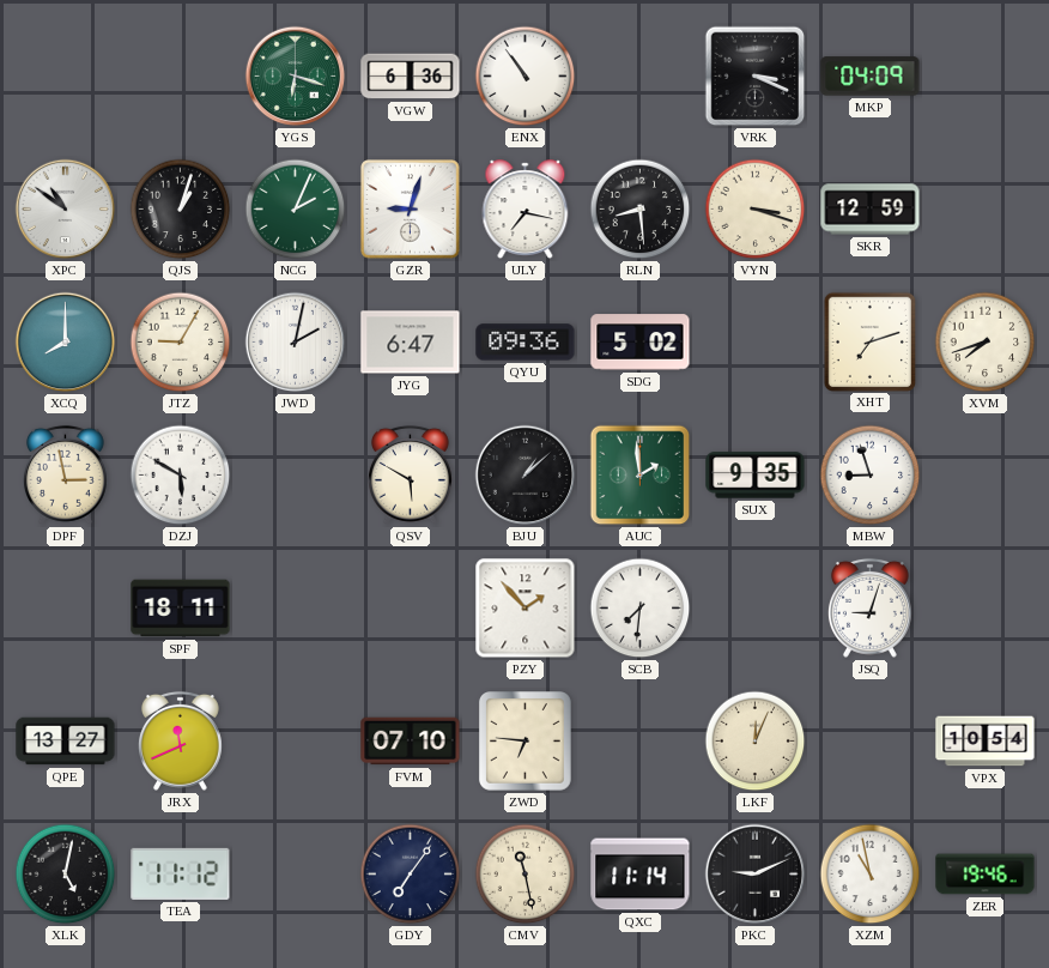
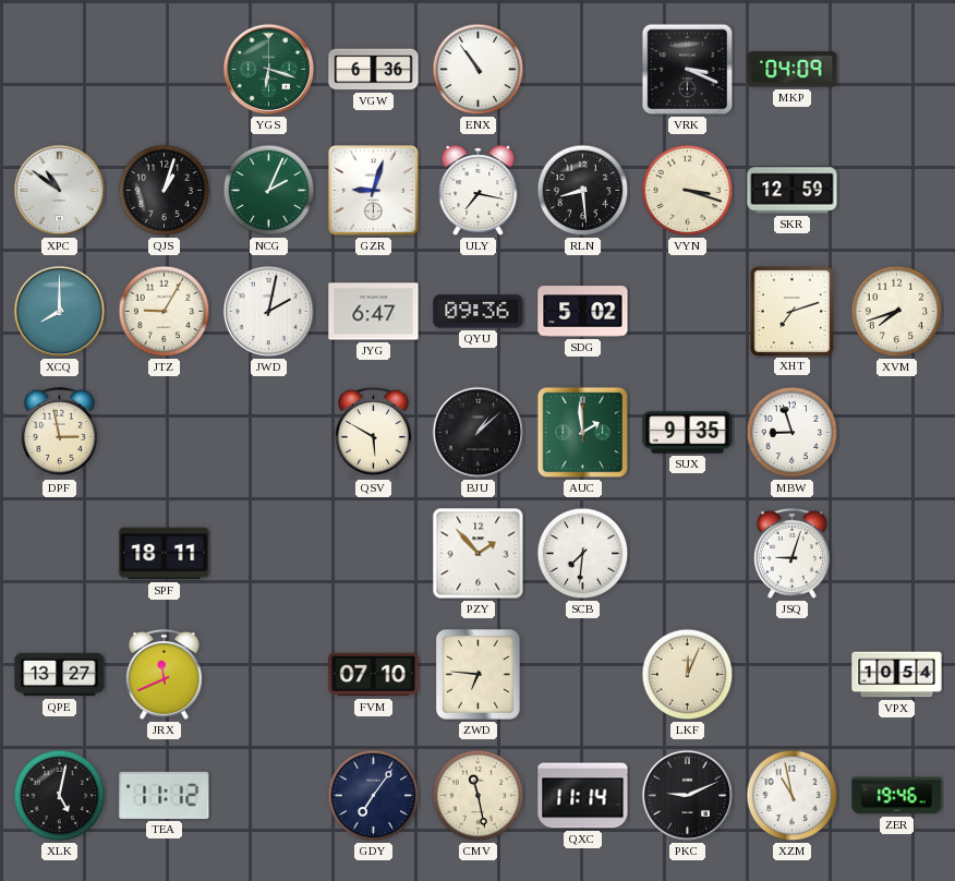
DZJ: 5:50 -> none (181, 476)
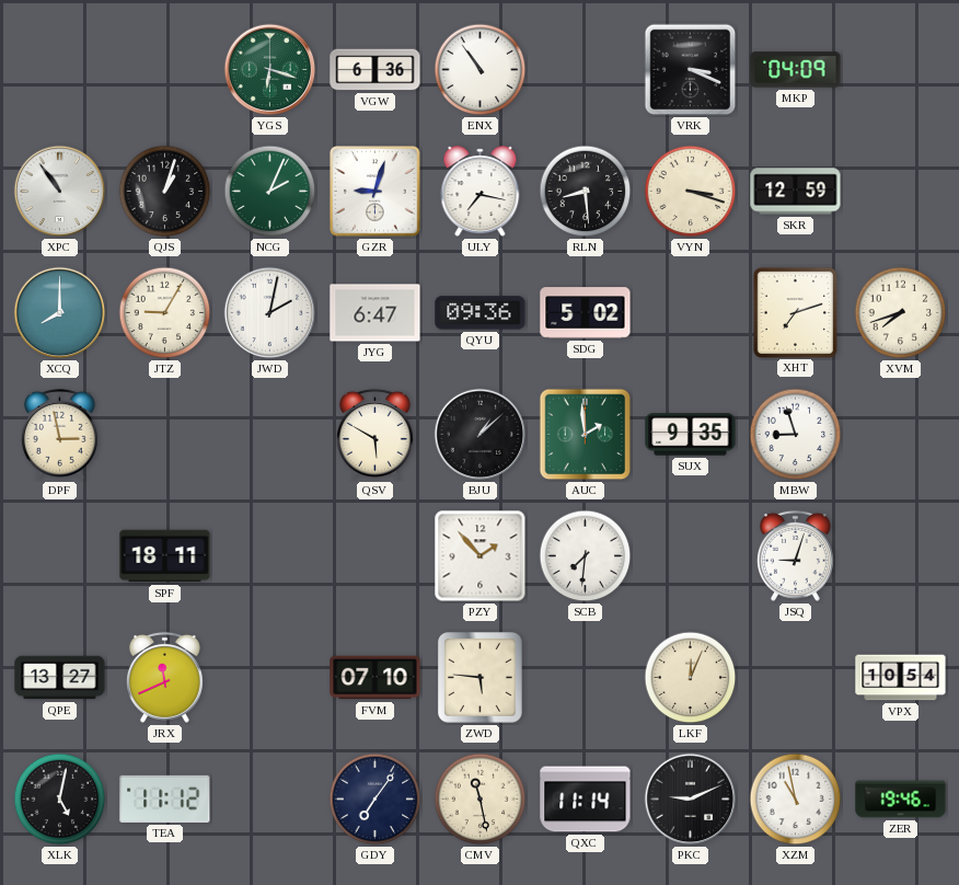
XPC: 10:51 -> 10:54 (60, 192)
ZWD: 6:46 -> 5:46 (481, 678)
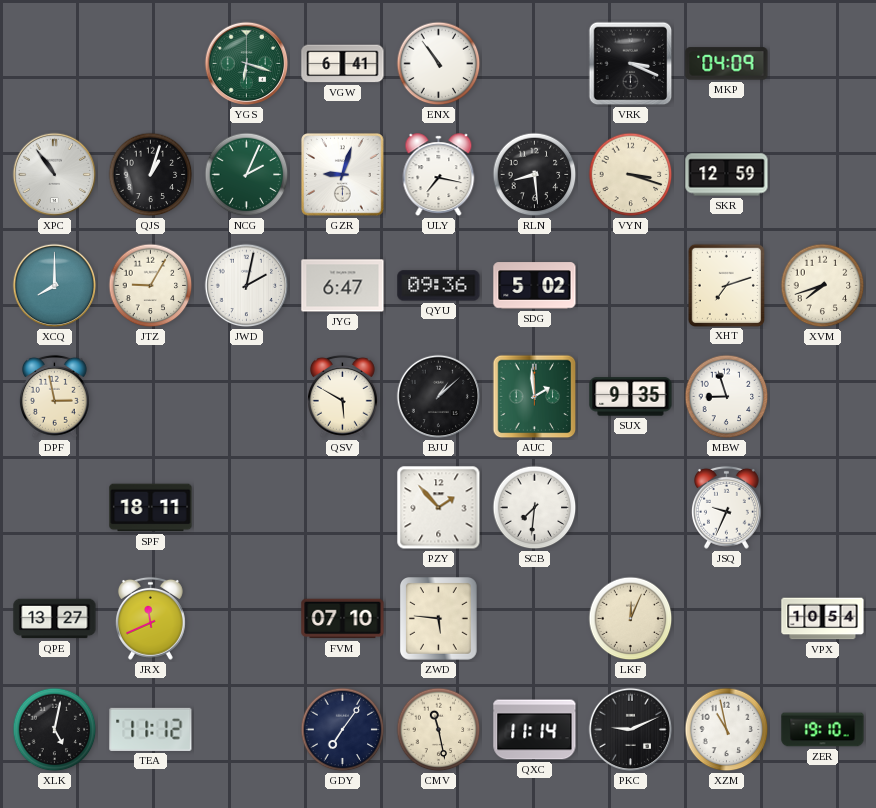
VGW: 6:36 -> 6:41 (343, 64)
JSQ: 9:03 -> 9:34 (726, 507)
ZER: 19:46 -> 19:10 (823, 730)
